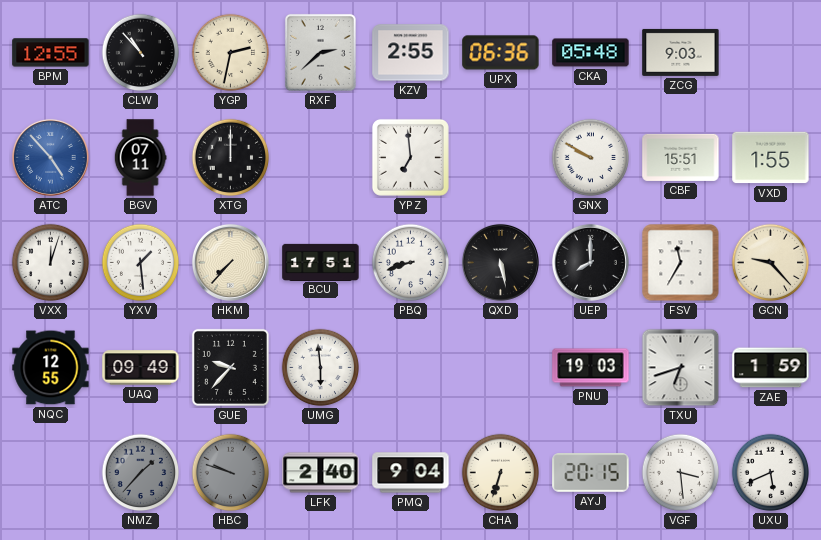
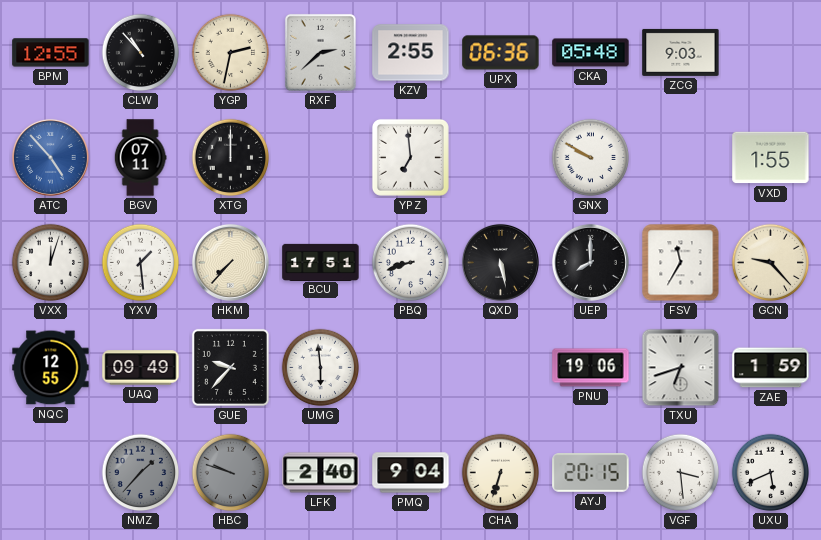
CBF: 15:51 -> none (681, 157)
PNU: 19:03 -> 19:06 (591, 368)
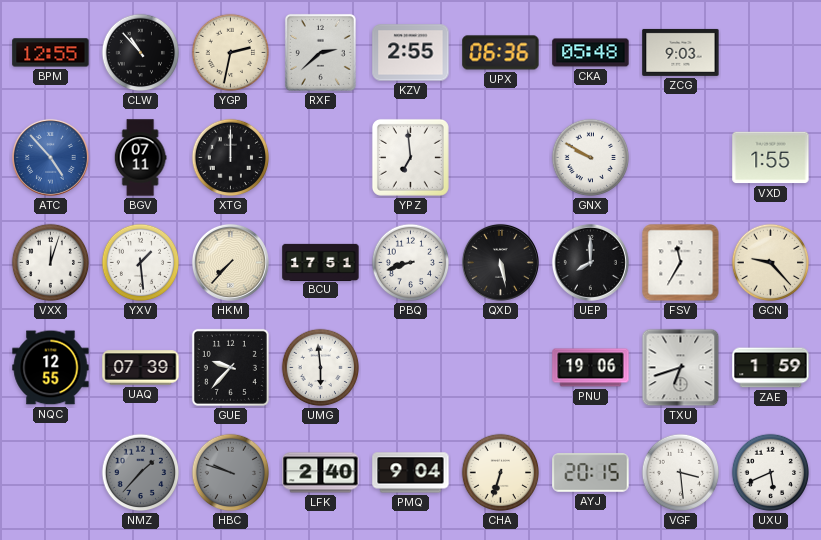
UAQ: 09:49 -> 07:39 (141, 368)
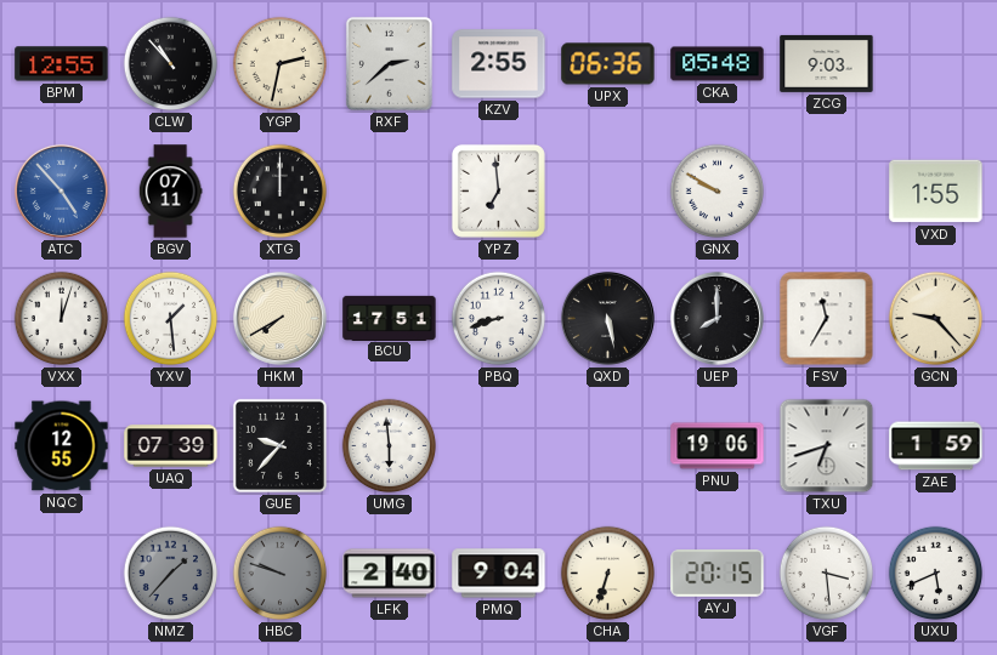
HKM: 7:37 -> 7:40 (279, 318)
